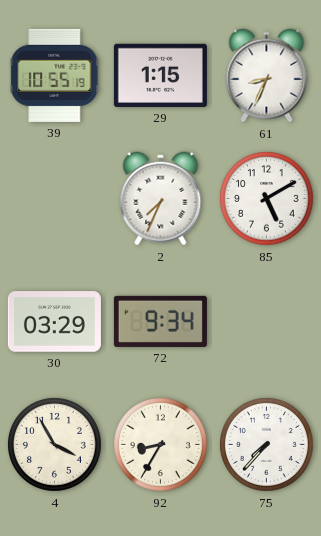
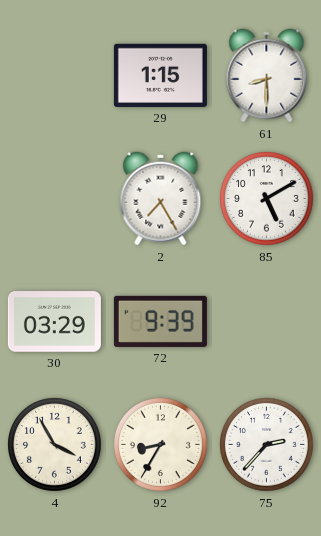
39: 10:55 -> none (55, 75)
61: 8:34 -> 8:30 (267, 76)
2: 7:34 -> 7:25 (161, 199)
72: 9:34 -> 9:39 (160, 321)
75: 7:37 -> 2:37 (267, 445)
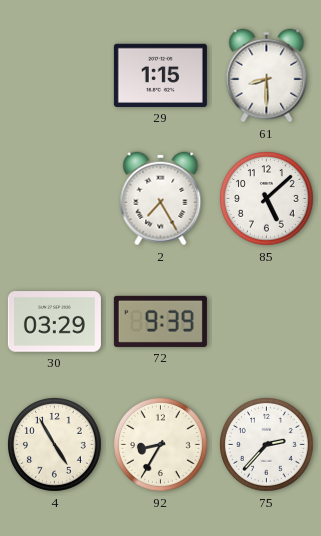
85: 5:10 -> 5:08 (267, 199)
4: 3:55 -> 4:55 (55, 445)
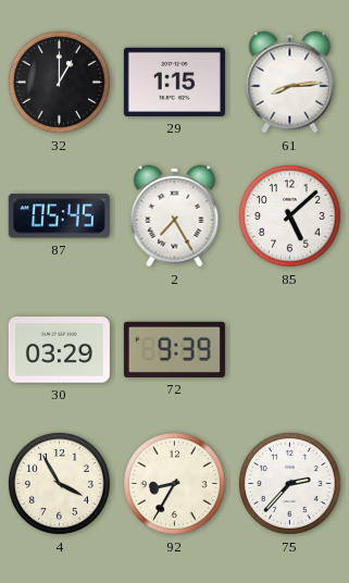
32: none -> 1:00 (60, 83)
61: 8:30 -> 8:14 (290, 83)
87: none -> 05:45 (59, 216)
4: 4:55 -> 3:55 (60, 484)
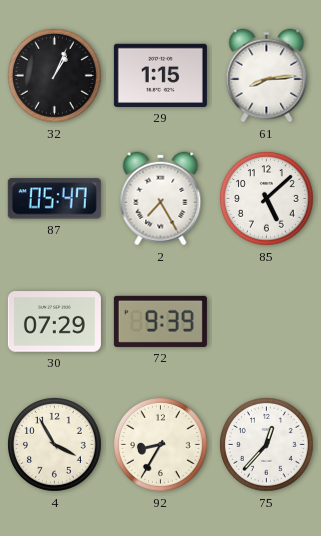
32: 1:00 -> 1:04 (55, 76)
87: 05:45 -> 05:47 (54, 199)
30: 03:29 -> 07:29 (54, 322)
75: 2:37 -> 12:37 (267, 445)
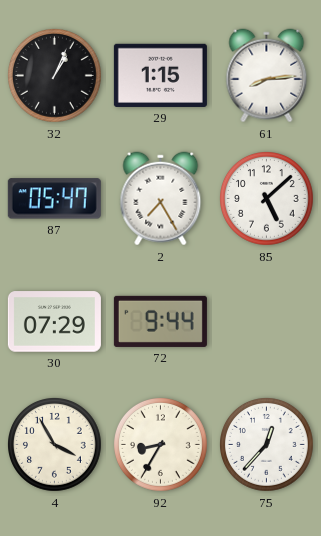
72: 9:39 -> 9:44 (160, 321)
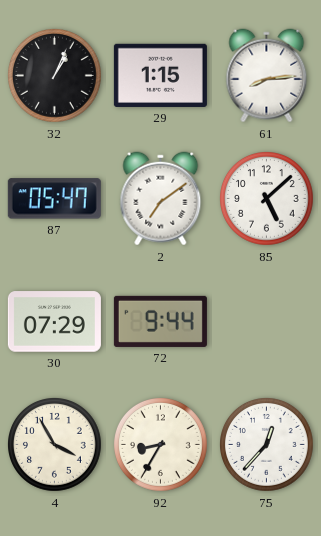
2: 7:25 -> 7:09 (161, 199)
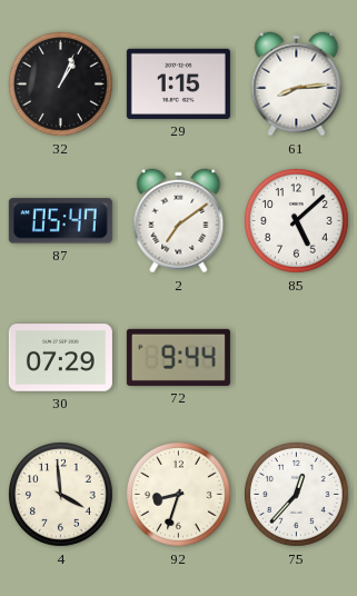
4: 3:55 -> 3:59 (61, 495)
92: 8:35 -> 8:33 (179, 495)
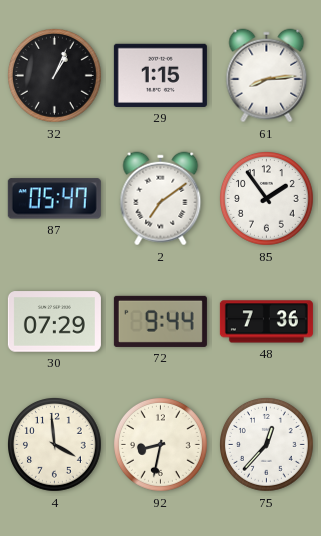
85: 5:08 -> 1:54 (267, 199)
48: none -> 7:36 (266, 322)
92: 8:33 -> 8:32 (161, 445)
